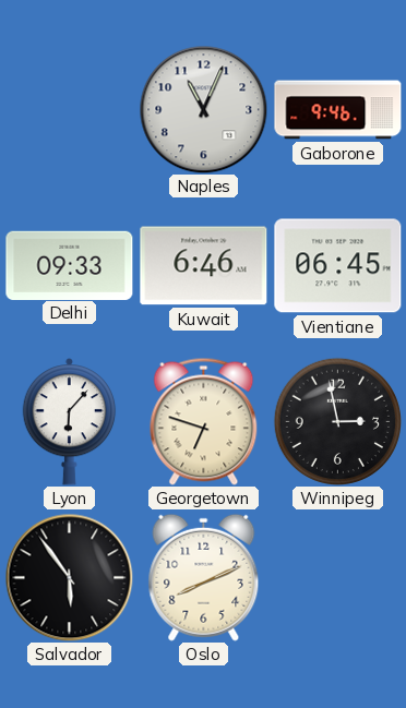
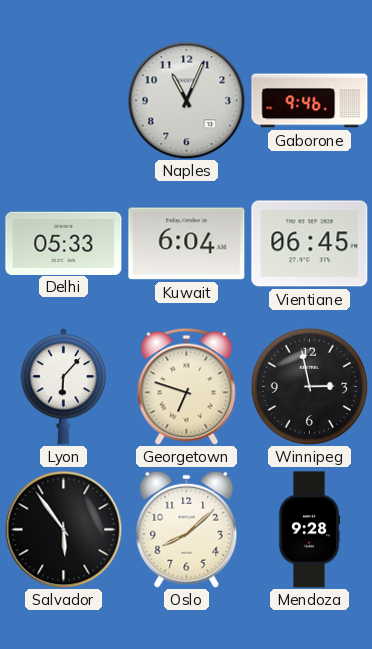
Delhi: 09:33 -> 05:33 (64, 243)
Kuwait: 6:46 -> 6:04 (187, 244)
Oslo: 8:11 -> 8:08 (187, 529)
Mendoza: none -> 9:28 (309, 530)
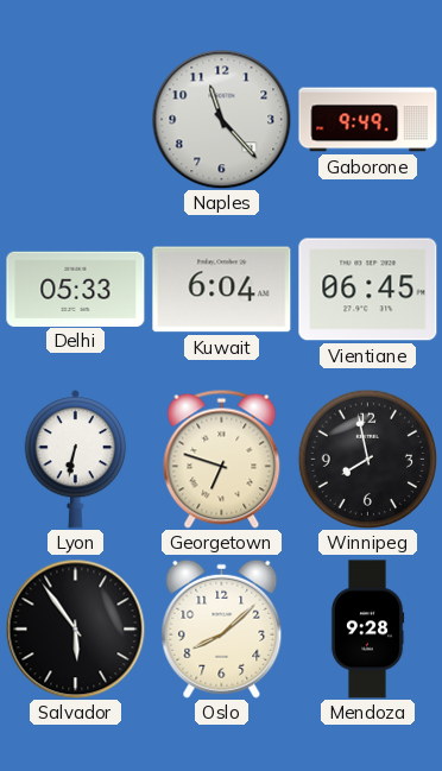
Naples: 11:04 -> 11:23 (221, 119)
Gaborone: 9:46 -> 9:49 (368, 120)
Lyon: 6:07 -> 6:32 (76, 460)
Winnipeg: 2:58 -> 7:58 (367, 459)
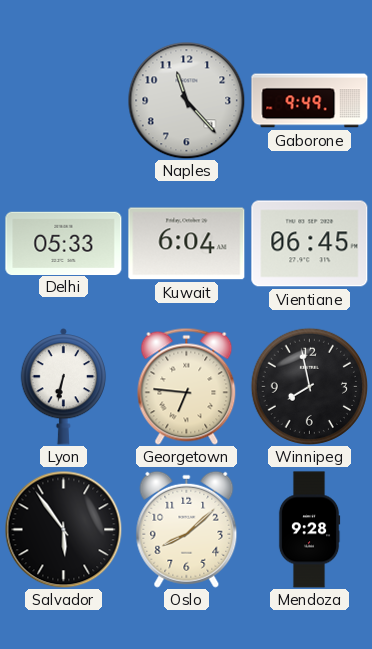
Georgetown: 6:48 -> 6:46 (187, 386)
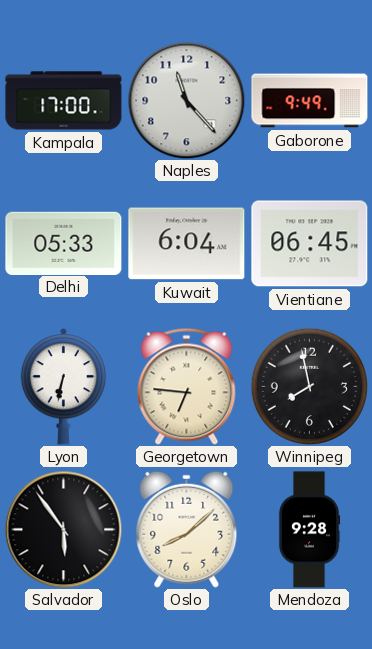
Kampala: none -> 17:00 (64, 101)
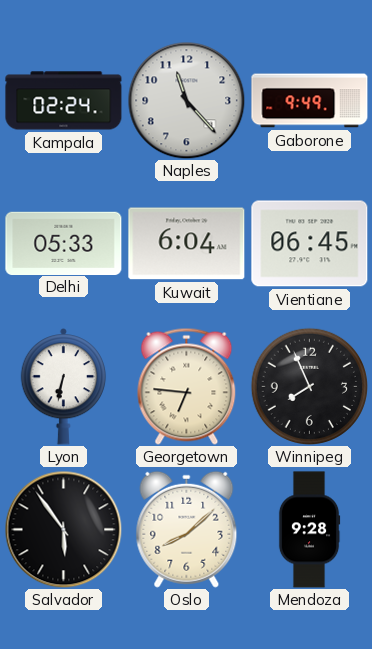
Kampala: 17:00 -> 02:24 (64, 101)
Winnipeg: 7:58 -> 7:56 (309, 386)
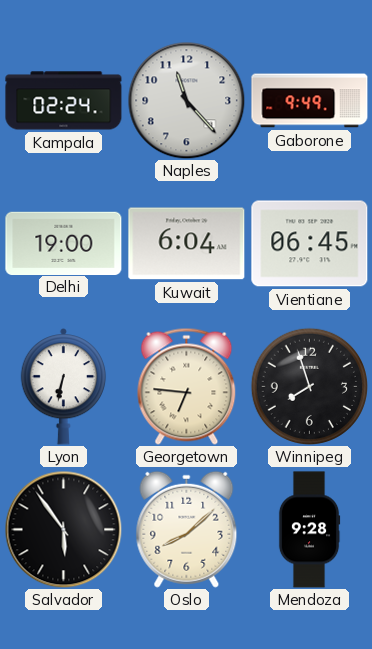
Delhi: 05:33 -> 19:00 (64, 243)
Winnipeg: 7:56 -> 7:57 (309, 386)
